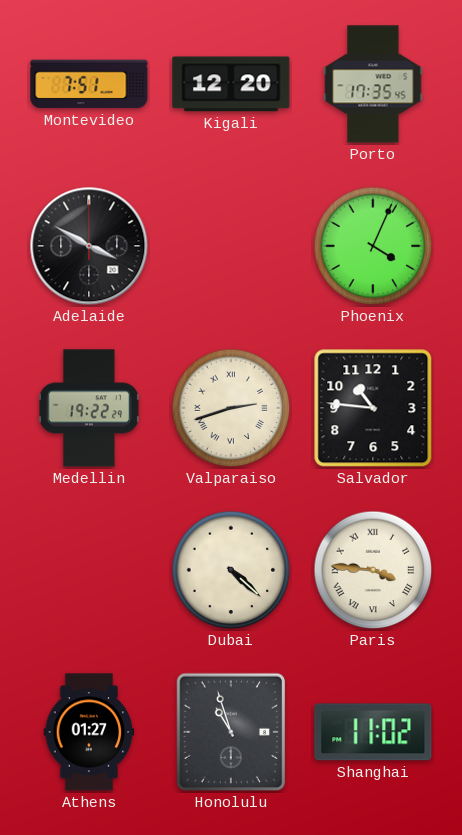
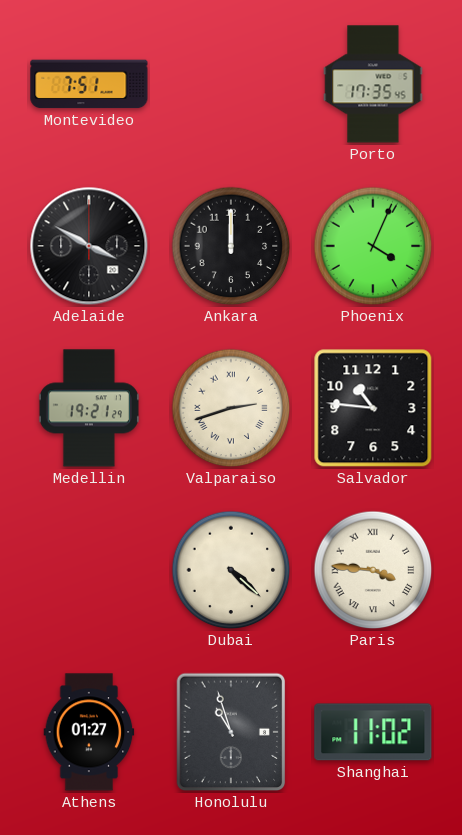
Kigali: 12:20 -> none (231, 84)
Ankara: none -> 12:00 (231, 246)
Medellin: 19:22 -> 19:21 (89, 408)
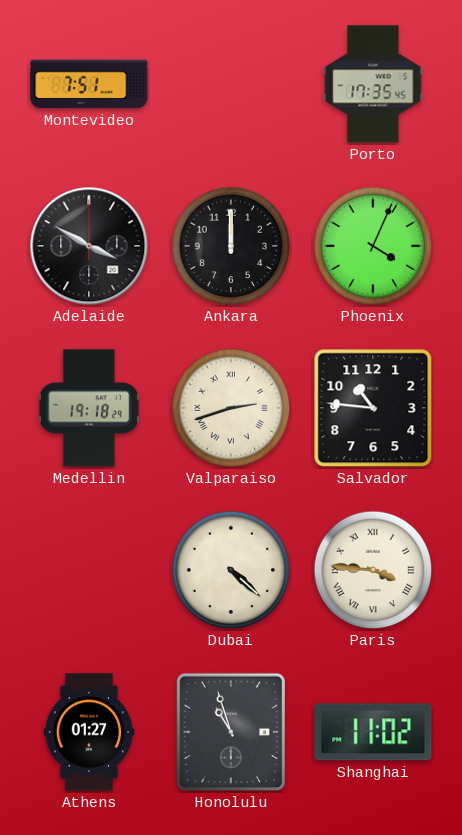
Medellin: 19:21 -> 19:18 (89, 408)
